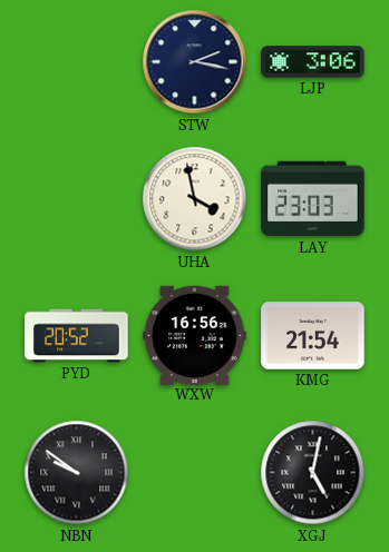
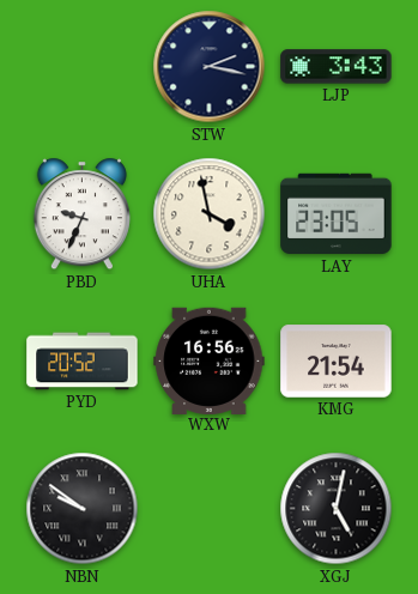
LJP: 3:06 -> 3:43 (337, 67)
PBD: none -> 9:34 (81, 214)
LAY: 23:03 -> 23:05 (337, 214)
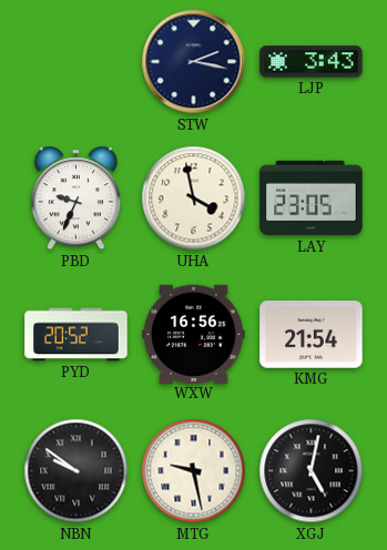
MTG: none -> 9:28 (194, 471)
